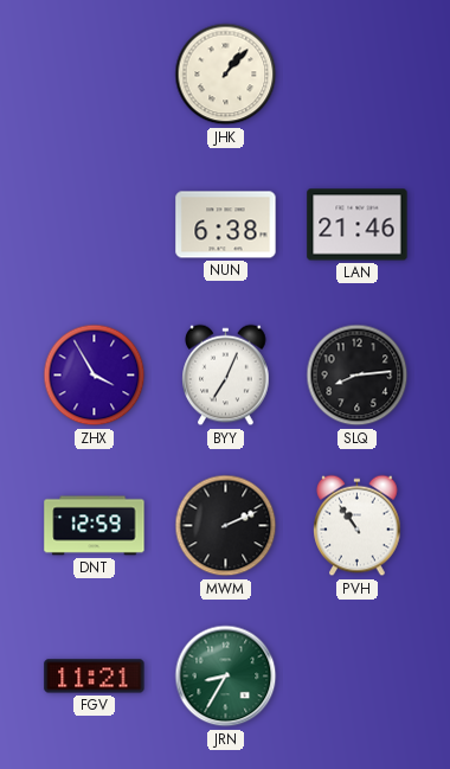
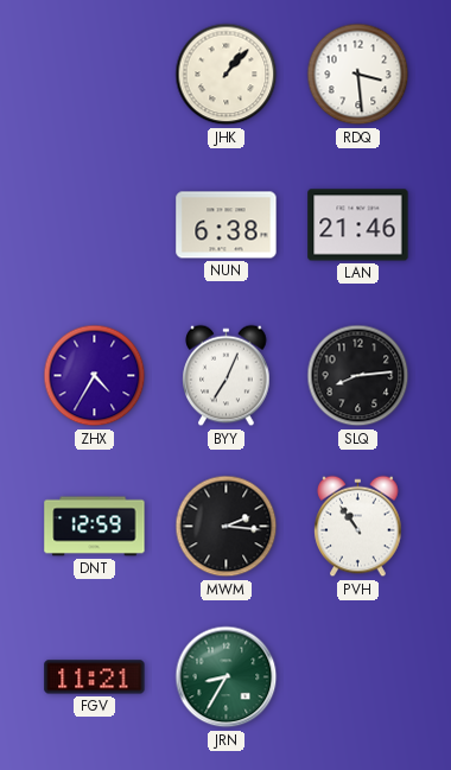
RDQ: none -> 3:29 (358, 75)
ZHX: 3:55 -> 4:35 (95, 376)
MWM: 2:11 -> 2:16 (227, 527)
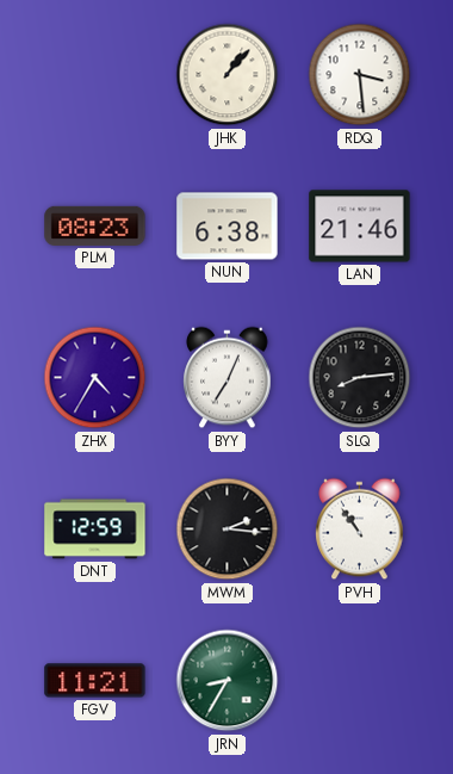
PLM: none -> 08:23 (95, 225)
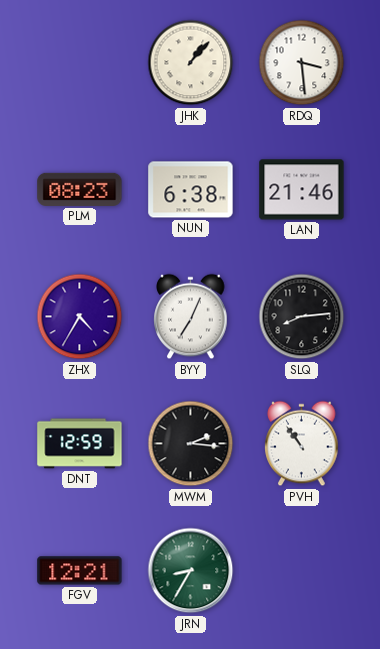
FGV: 11:21 -> 12:21 (80, 571)
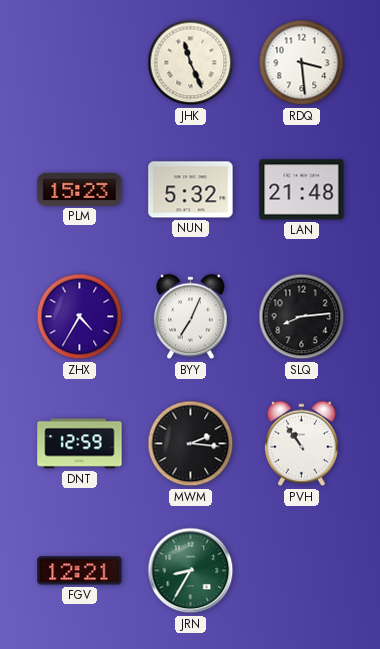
JHK: 1:07 -> 11:26 (191, 63)
PLM: 08:23 -> 15:23 (80, 189)
NUN: 6:38 -> 5:32 (191, 190)
LAN: 21:46 -> 21:48 (302, 190)
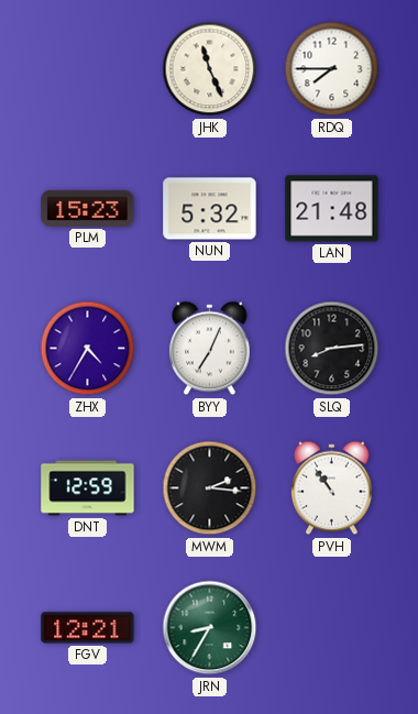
RDQ: 3:29 -> 7:45 (332, 69)
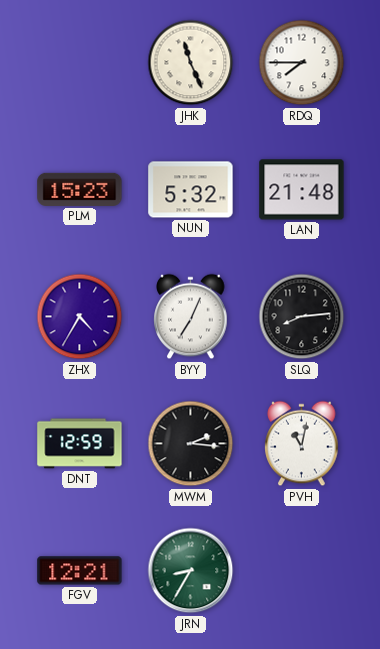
PVH: 10:54 -> 11:02 (302, 444)
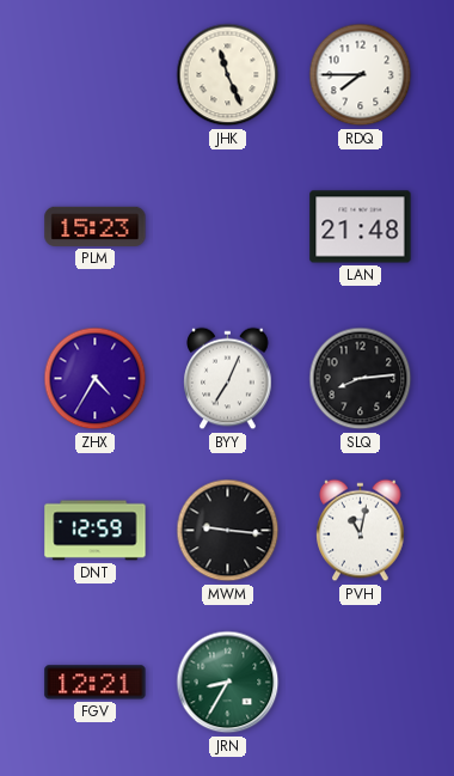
NUN: 5:32 -> none (191, 190)
MWM: 2:16 -> 9:16 (228, 531)
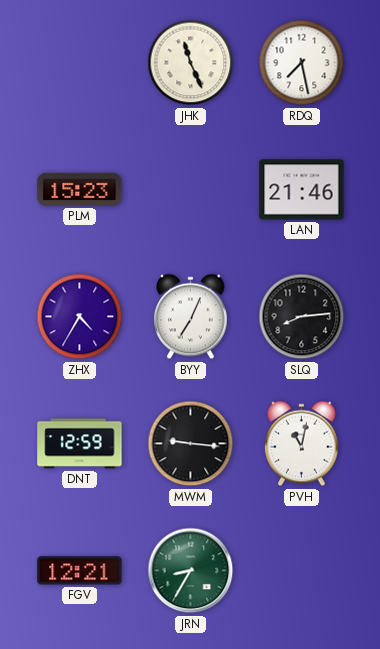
RDQ: 7:45 -> 7:28 (302, 63)
LAN: 21:48 -> 21:46 (302, 190)
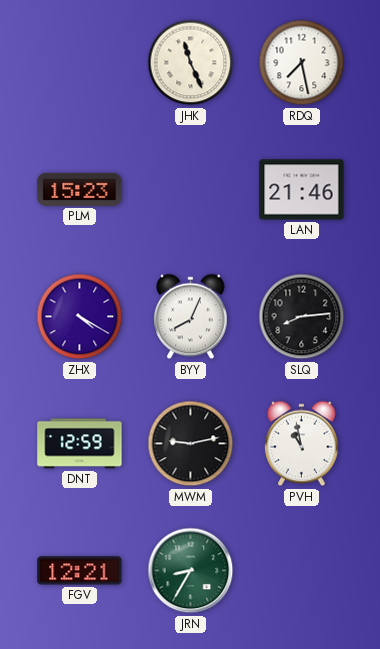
ZHX: 4:35 -> 4:20 (80, 317)
BYY: 7:04 -> 8:04 (191, 317)
MWM: 9:16 -> 9:13 (191, 444)
PVH: 11:02 -> 10:58 (302, 444)
